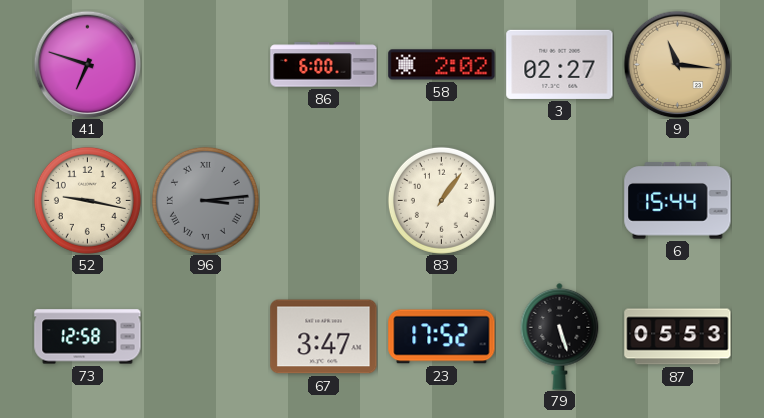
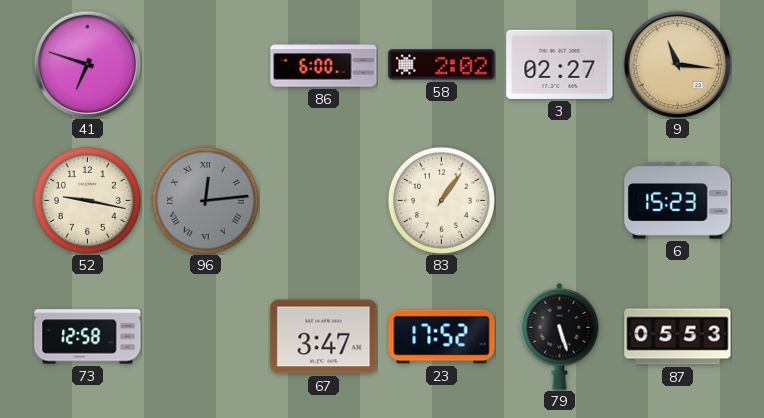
96: 3:14 -> 12:14 (205, 200)
6: 15:44 -> 15:23 (678, 201)
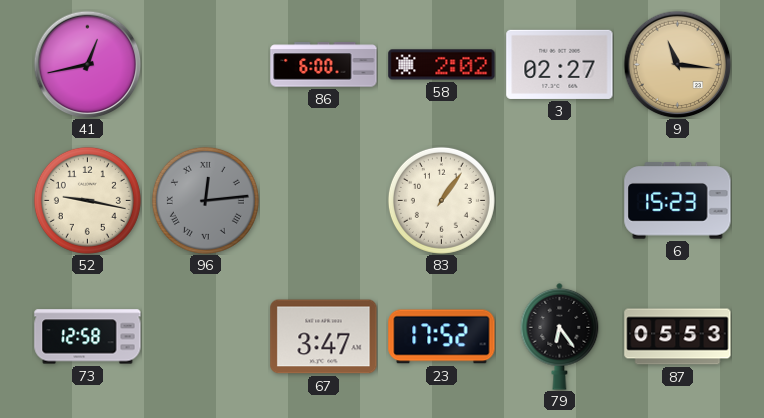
41: 6:48 -> 12:43 (87, 64)
79: 5:27 -> 6:24 (560, 336)
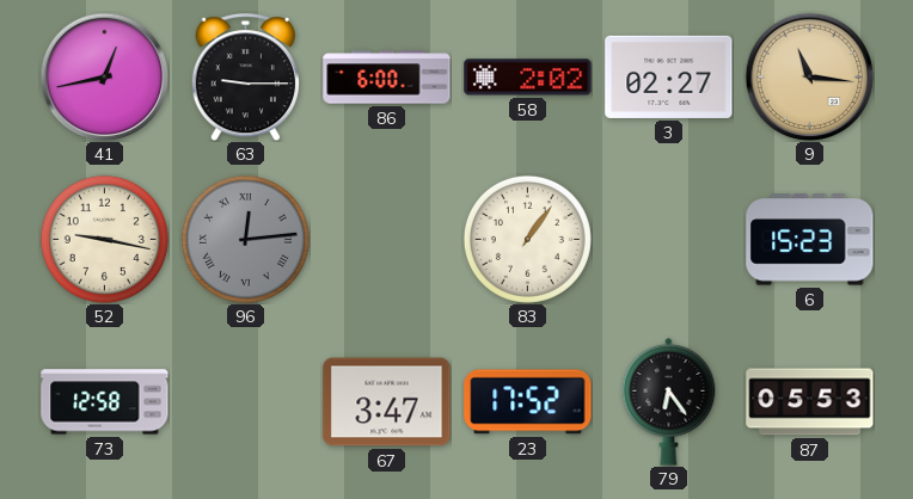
63: none -> 9:15 (246, 78)
